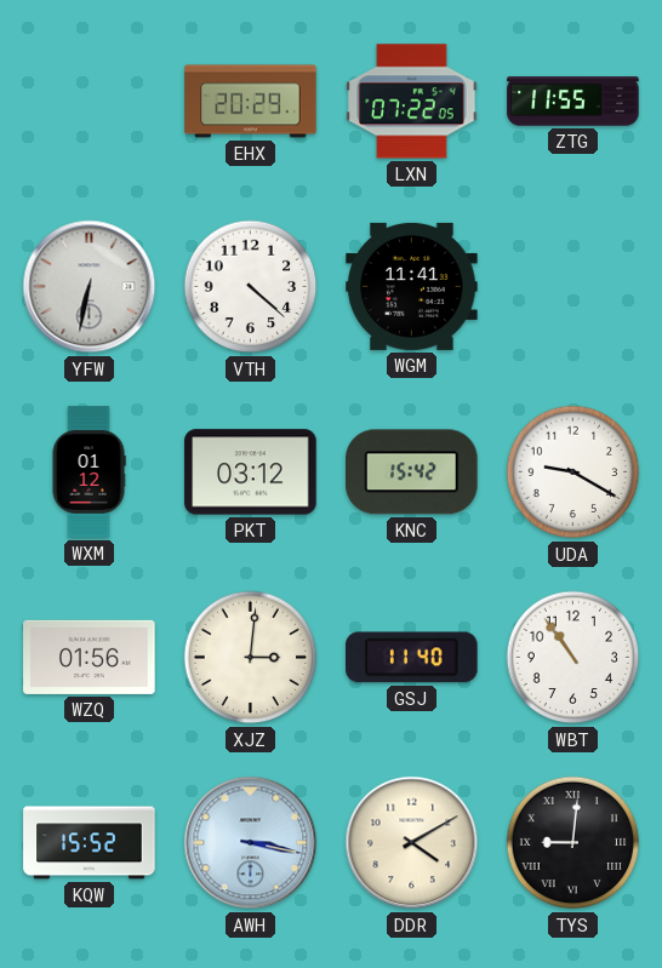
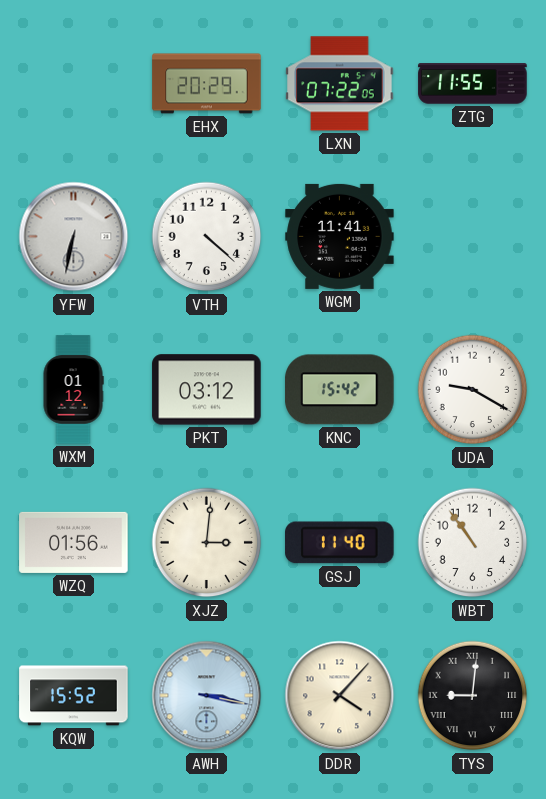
DDR: 4:10 -> 4:07 (340, 696)
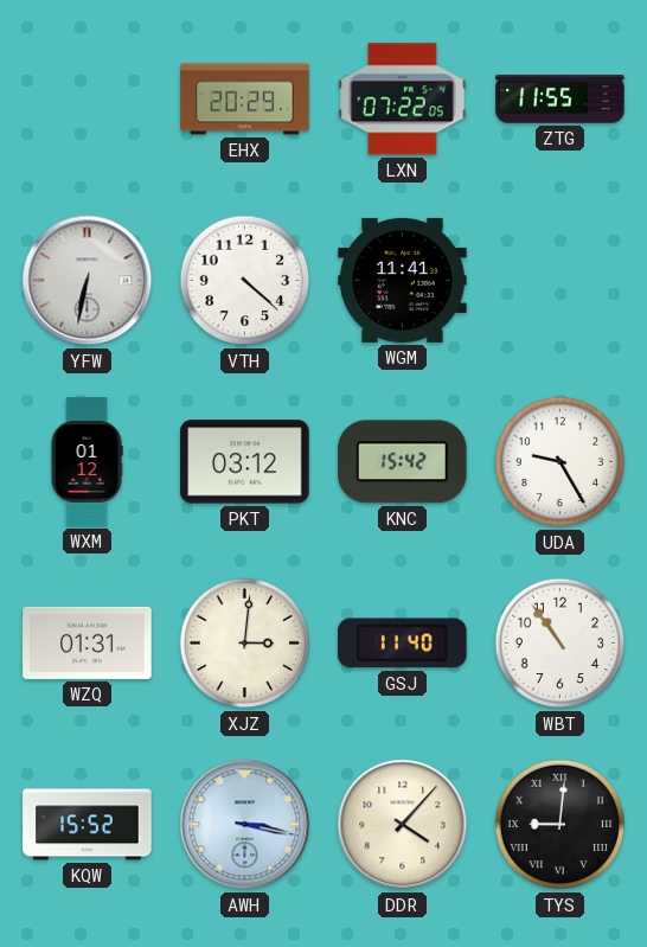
UDA: 9:20 -> 9:25 (560, 462)
WZQ: 01:56 -> 01:31 (88, 642)
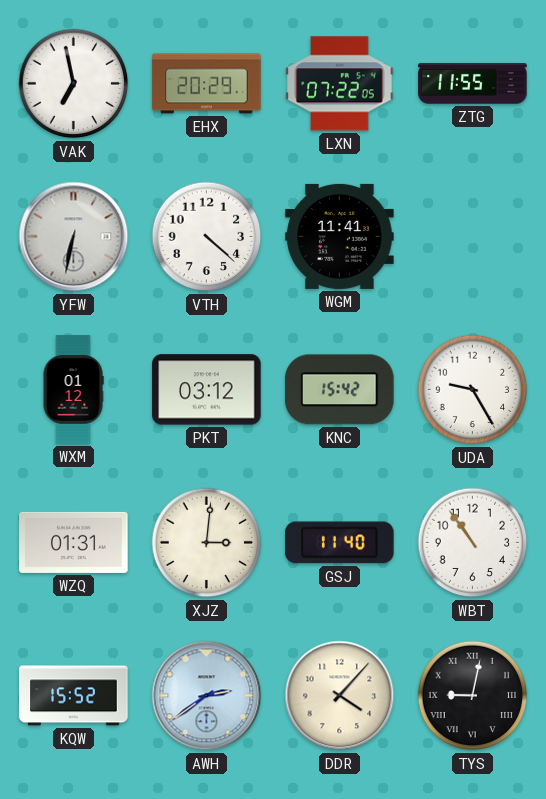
VAK: none -> 6:58 (74, 84)
AWH: 3:17 -> 2:39 (207, 696)
TYS: 9:01 -> 9:02 (473, 696)
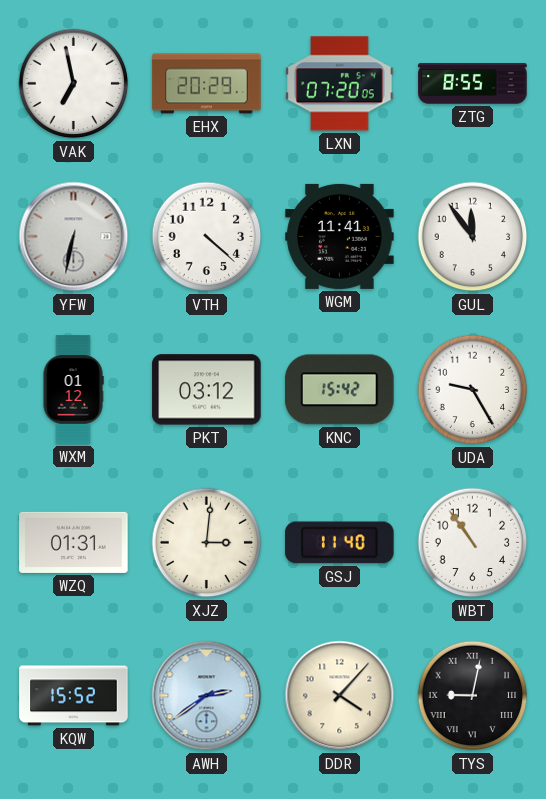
LXN: 07:22 -> 07:20 (340, 84)
ZTG: 11:55 -> 8:55 (473, 84)
GUL: none -> 11:54 (473, 237)
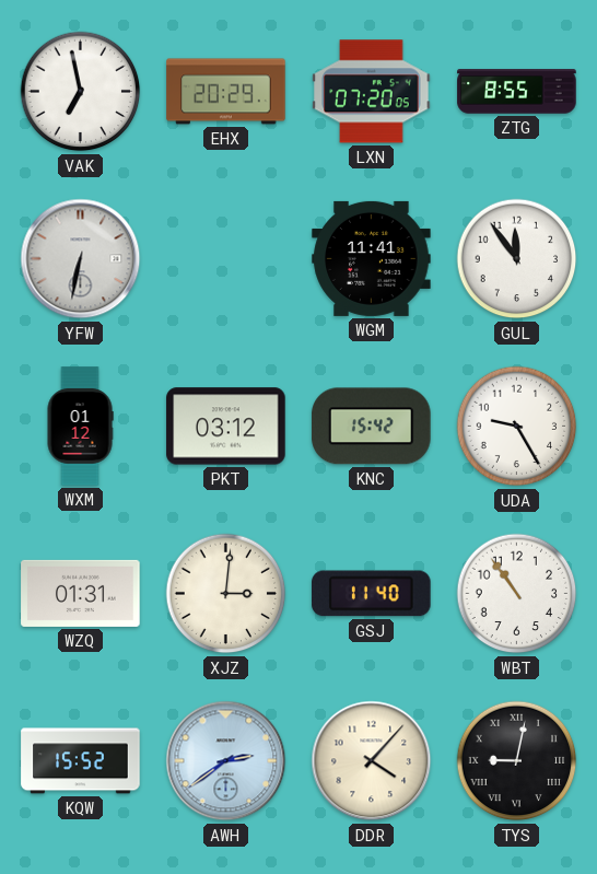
VTH: 4:22 -> none (207, 237)
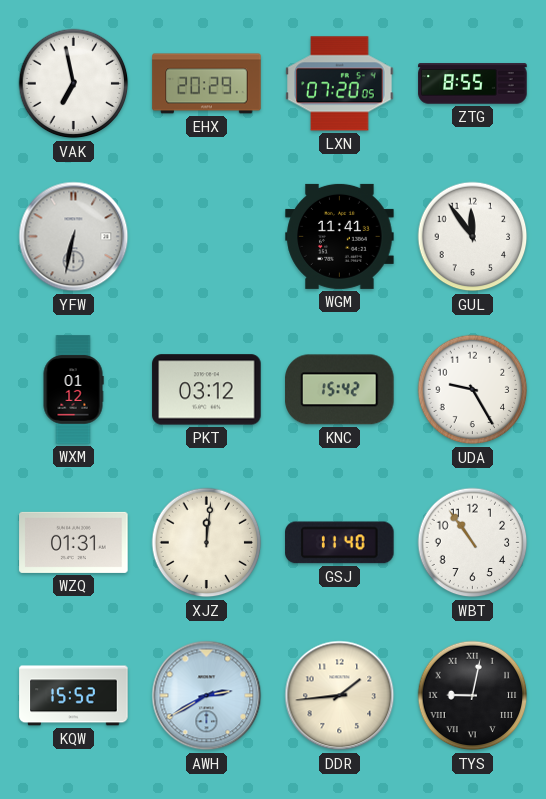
XJZ: 3:01 -> 12:01 (207, 543)
AWH: 2:39 -> 2:40 (207, 696)
DDR: 4:07 -> 1:44 (340, 696)
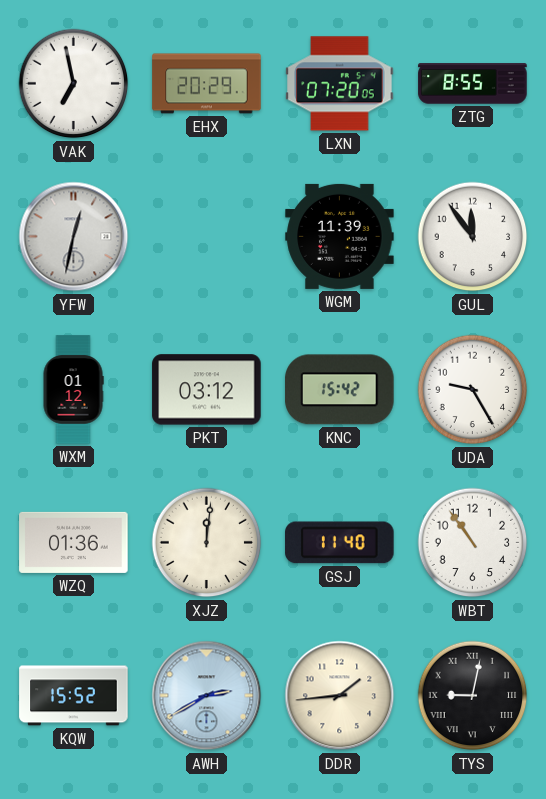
YFW: 6:32 -> 12:32 (74, 237)
WGM: 11:41 -> 11:39 (340, 236)
WZQ: 01:31 -> 01:36 (74, 542)
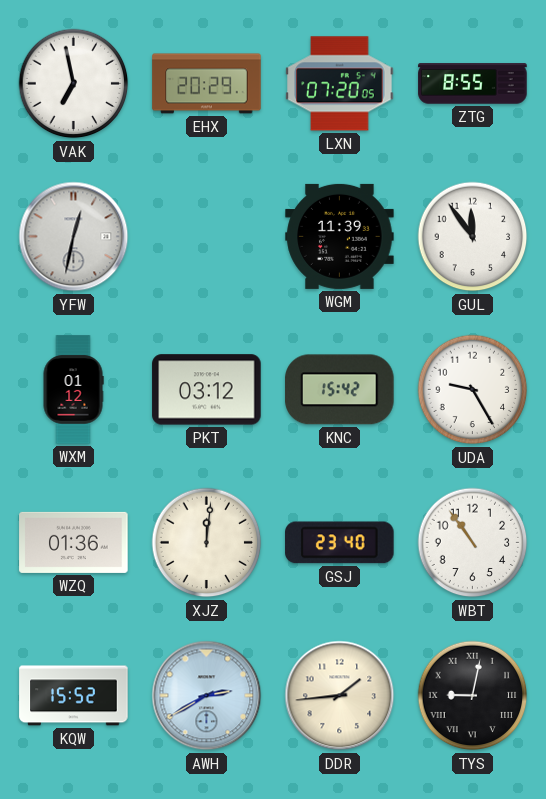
GSJ: 11:40 -> 23:40 (340, 543)
